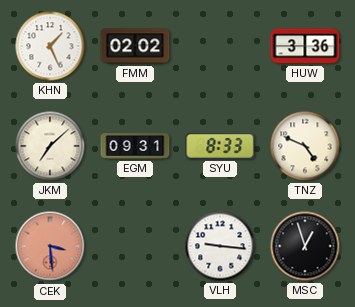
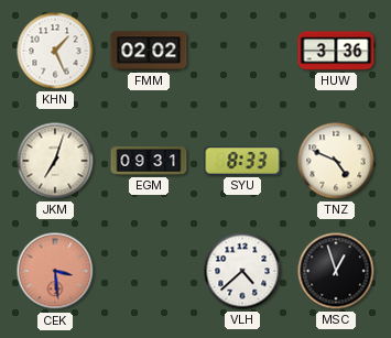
JKM: 7:08 -> 7:03 (55, 161)
VLH: 9:16 -> 4:38 (242, 271)
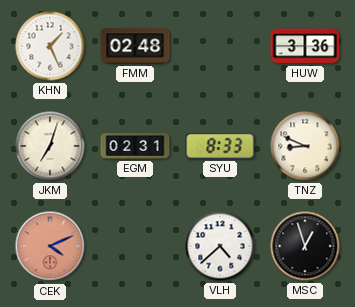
FMM: 02:02 -> 02:48 (135, 46)
EGM: 09:31 -> 02:31 (135, 146)
TNZ: 4:49 -> 8:49 (305, 146)
CEK: 3:29 -> 4:11 (50, 246)
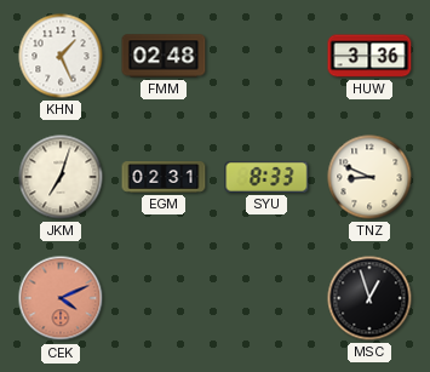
VLH: 4:38 -> none (220, 246)
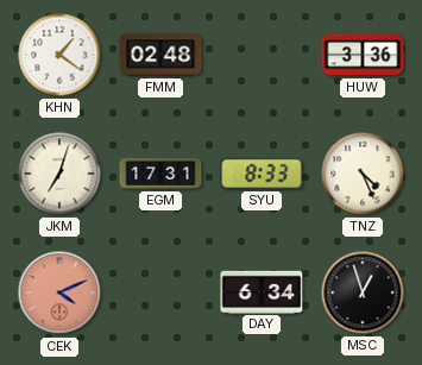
KHN: 1:26 -> 1:21 (59, 55)
EGM: 02:31 -> 17:31 (160, 174)
TNZ: 8:49 -> 4:26 (363, 174)
DAY: none -> 6:34 (262, 291)
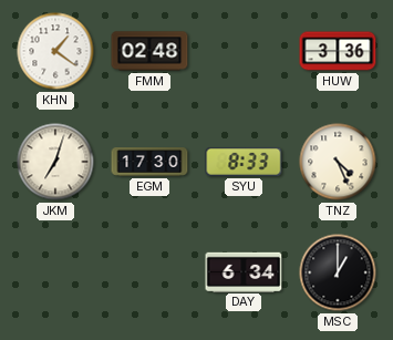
EGM: 17:31 -> 17:30 (149, 162)
CEK: 4:11 -> none (59, 292)
MSC: 12:57 -> 1:00 (338, 272)
